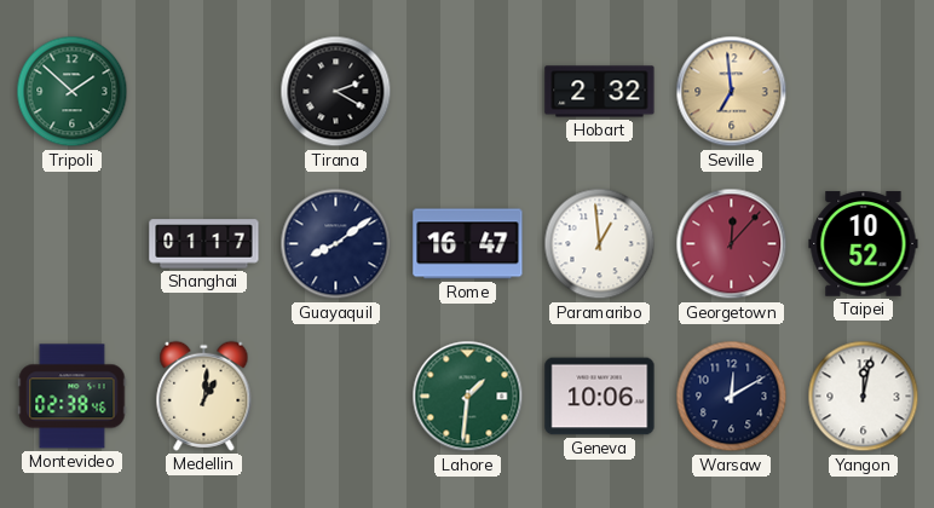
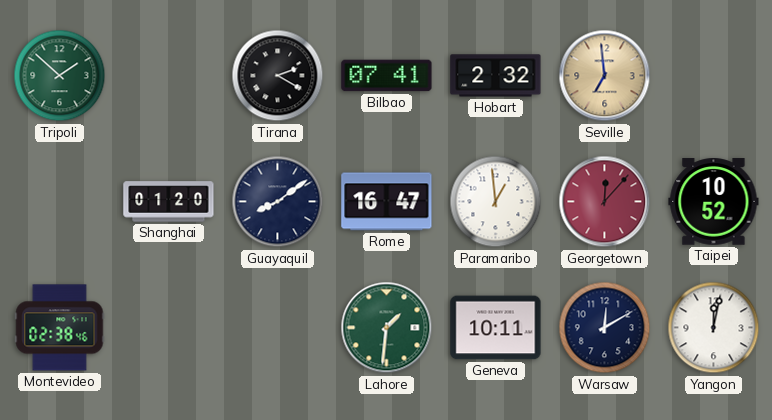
Bilbao: none -> 07:41 (387, 76)
Shanghai: 01:17 -> 01:20 (169, 202)
Medellin: 1:01 -> none (204, 396)
Geneva: 10:06 -> 10:11 (496, 328)
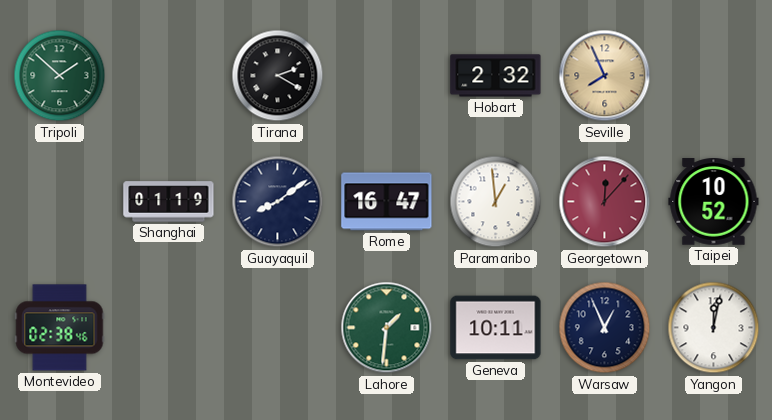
Bilbao: 07:41 -> none (387, 76)
Seville: 6:59 -> 7:56 (605, 76)
Shanghai: 01:20 -> 01:19 (169, 202)
Warsaw: 12:10 -> 12:56 (605, 328)
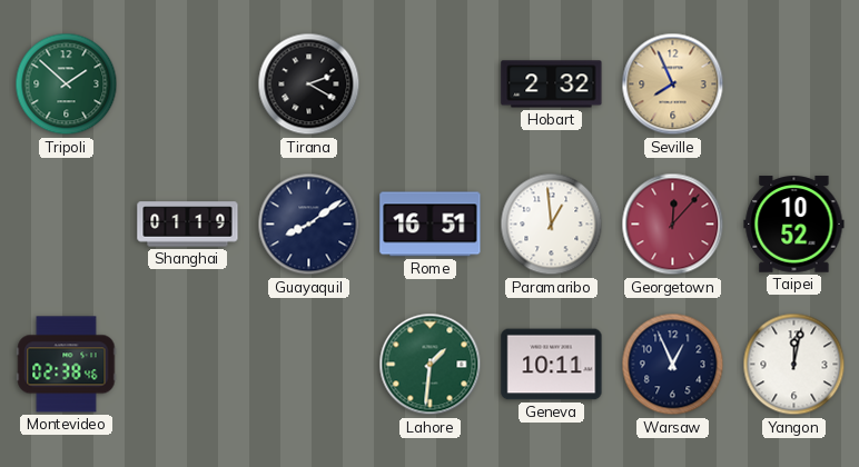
Rome: 16:47 -> 16:51 (431, 225)
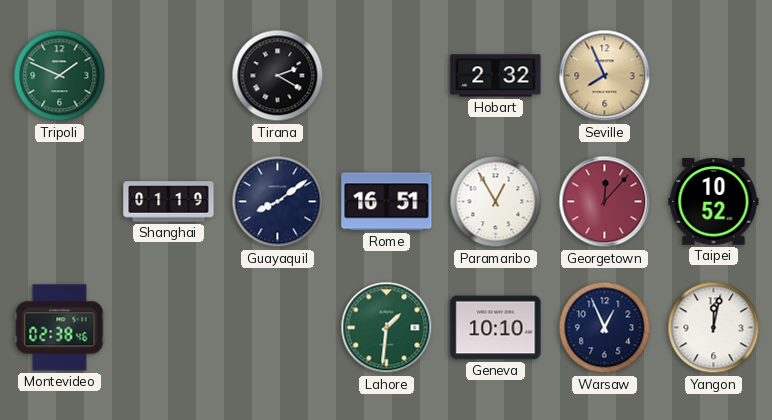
Tripoli: 1:52 -> 1:49 (60, 76)
Paramaribo: 12:59 -> 12:55 (496, 202)
Geneva: 10:11 -> 10:10 (496, 328)
